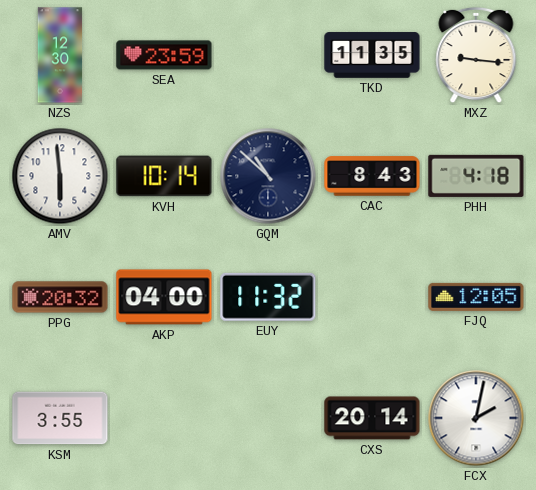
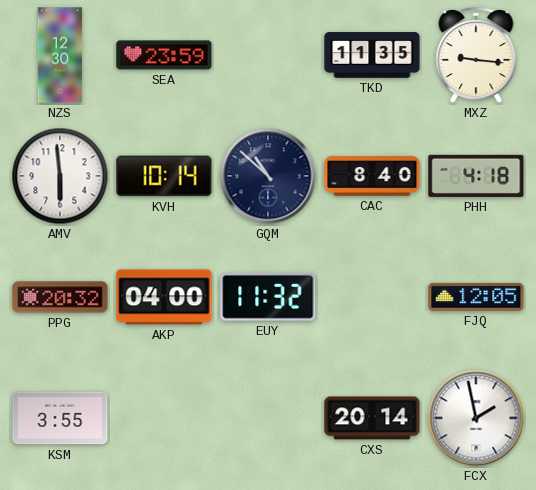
CAC: 8:43 -> 8:40 (372, 176)
FCX: 2:02 -> 1:58 (476, 418)
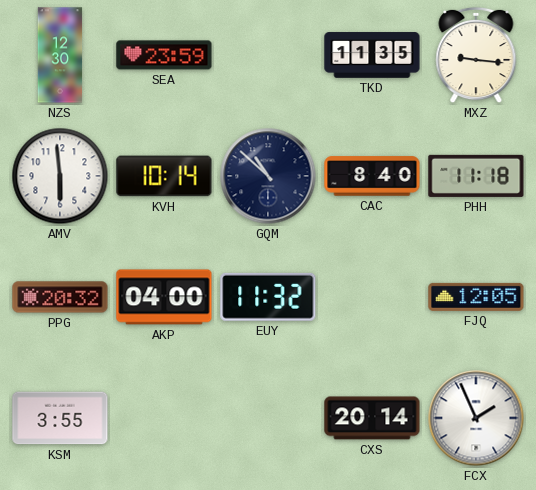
PHH: 4:18 -> 11:18 (476, 176)
FCX: 1:58 -> 1:56 (476, 418)
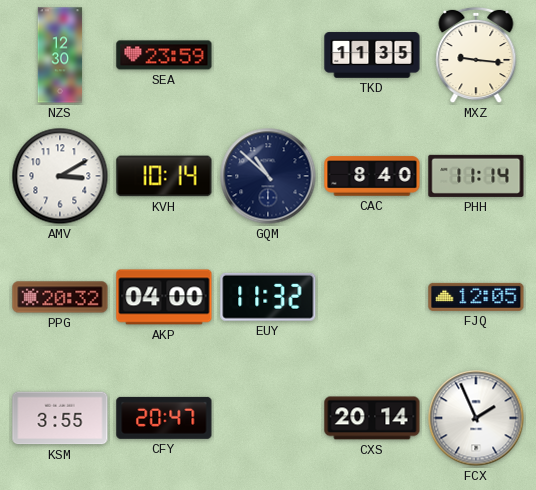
AMV: 5:59 -> 3:10 (60, 176)
PHH: 11:18 -> 11:14 (476, 176)
CFY: none -> 20:47 (164, 418)
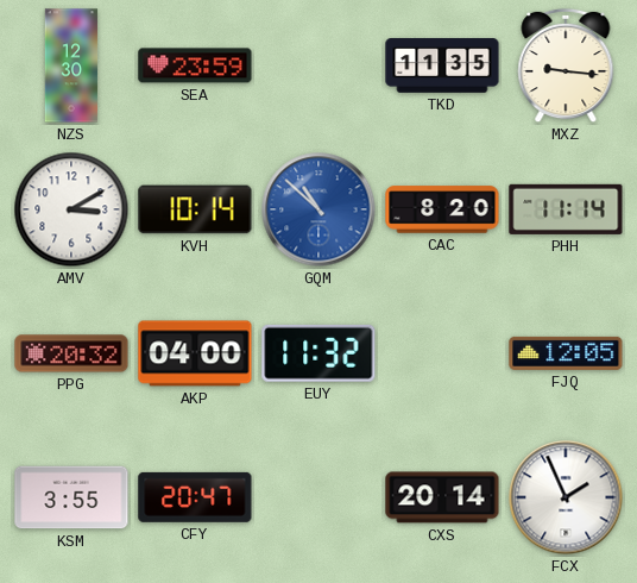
GQM dial: navy -> blue (318, 209)
CAC: 8:40 -> 8:20 (442, 209)
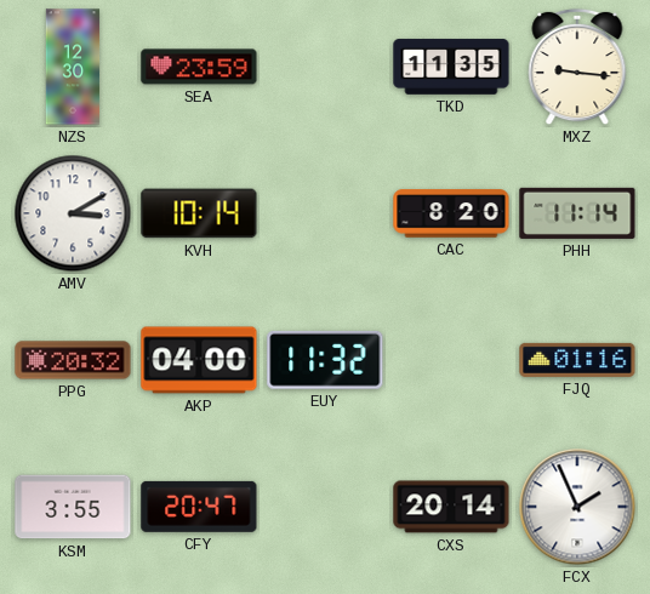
GQM: 10:52 -> none (318, 209)
FJQ: 12:05 -> 01:16 (577, 360)
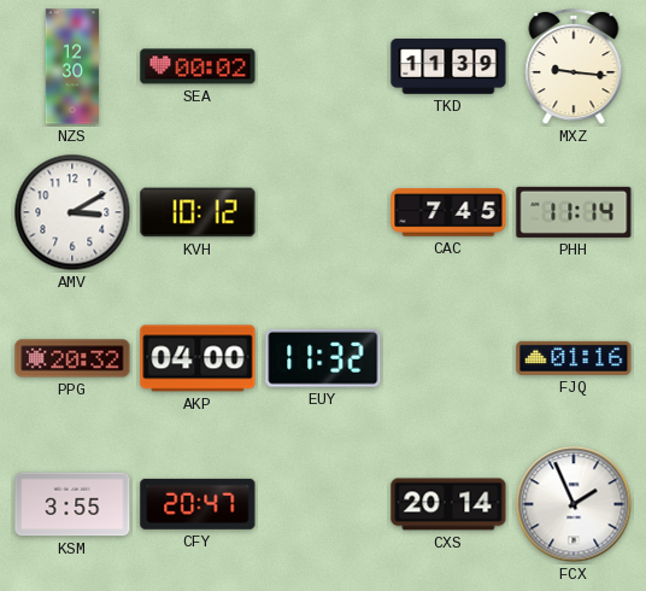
SEA: 23:59 -> 00:02 (198, 66)
TKD: 11:35 -> 11:39 (448, 66)
KVH: 10:14 -> 10:12 (198, 212)
CAC: 8:20 -> 7:45 (448, 212)
